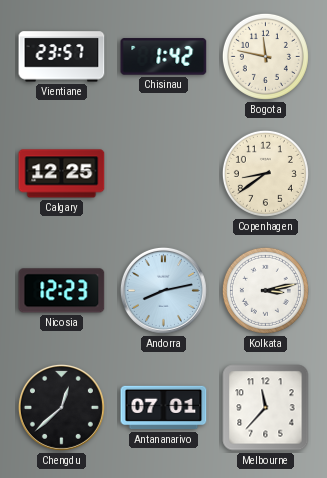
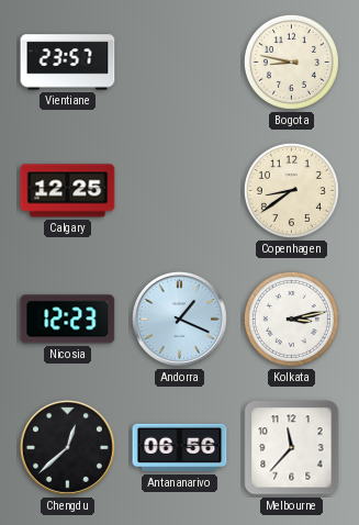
Chisinau: 1:42 -> none (164, 57)
Bogota: 11:47 -> 8:47 (291, 62)
Andorra: 8:13 -> 1:19 (179, 319)
Antananarivo: 07:01 -> 06:56 (180, 448)
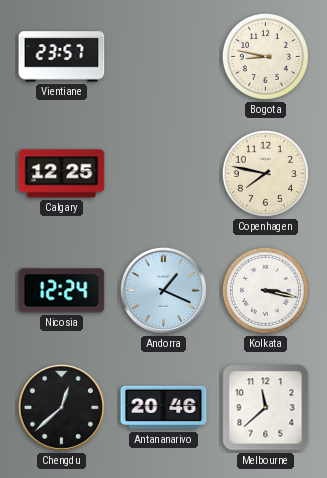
Copenhagen: 8:39 -> 7:47 (265, 173)
Nicosia: 12:23 -> 12:24 (62, 291)
Kolkata: 3:13 -> 3:17 (265, 290)
Antananarivo: 06:56 -> 20:46 (164, 408)
Melbourne: 11:37 -> 11:38 (266, 408)
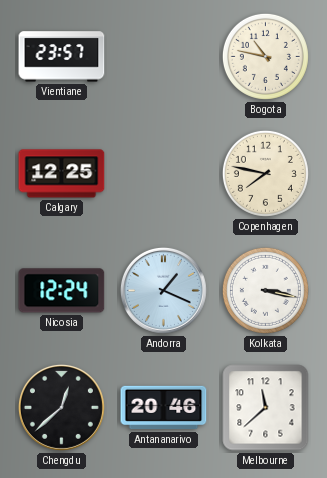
Bogota: 8:47 -> 10:47 (265, 56)
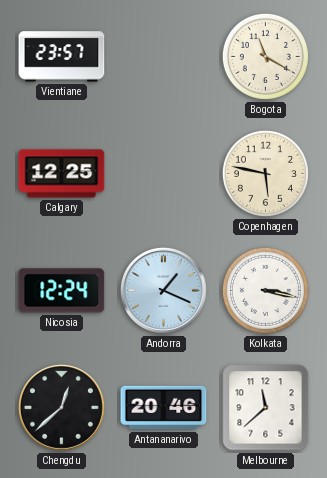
Bogota: 10:47 -> 11:20 (265, 56)
Copenhagen: 7:47 -> 5:47 (265, 173)
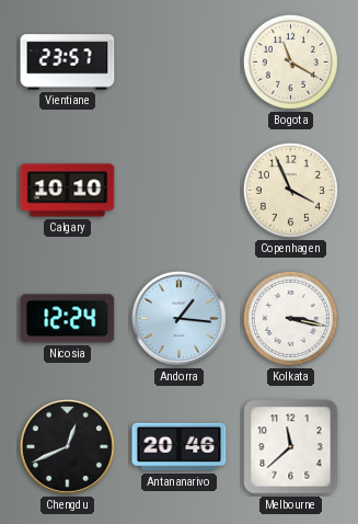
Calgary: 12:25 -> 10:10 (68, 191)
Copenhagen: 5:47 -> 3:56 (290, 190)
Andorra: 1:19 -> 1:16 (178, 318)
Chengdu: 12:38 -> 12:41 (67, 446)
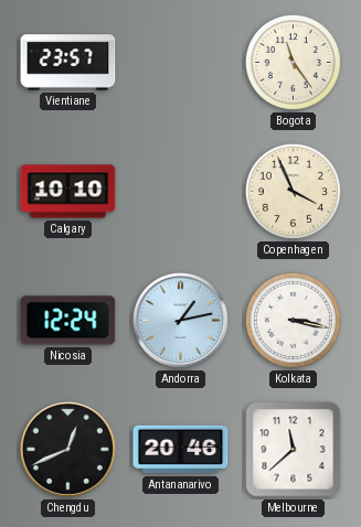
Bogota: 11:20 -> 11:24 (293, 62)
Andorra: 1:16 -> 1:13 (180, 320)
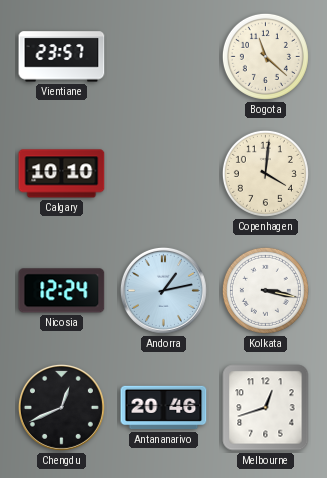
Bogota: 11:24 -> 11:22 (265, 56)
Copenhagen: 3:56 -> 4:01 (265, 173)
Melbourne: 11:38 -> 12:42 (266, 408)
